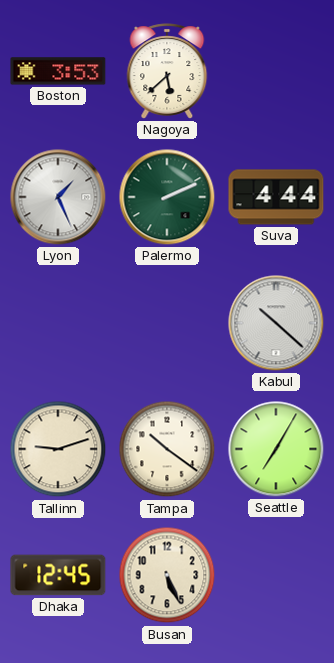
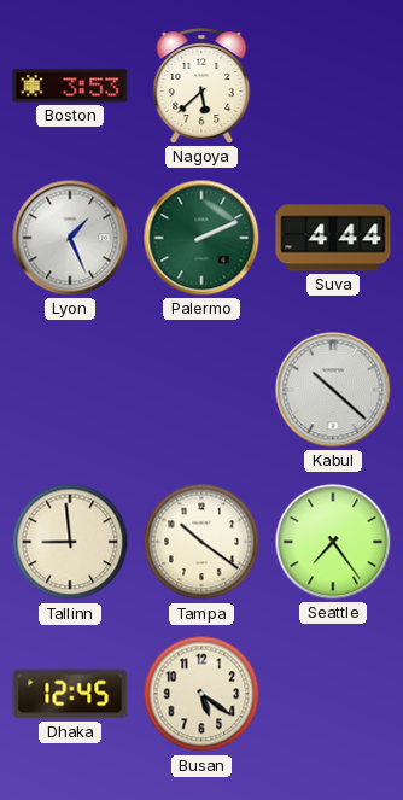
Tallinn: 9:12 -> 8:59 (70, 542)
Seattle: 7:05 -> 7:24 (333, 542)
Busan: 5:26 -> 5:21 (201, 694)
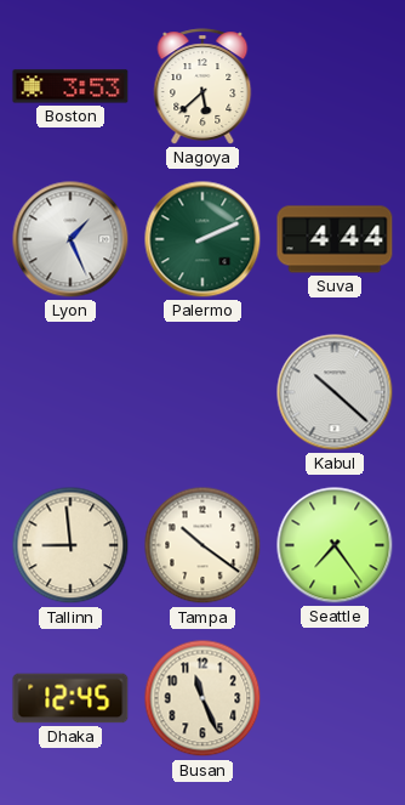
Busan: 5:21 -> 11:26 (202, 698)
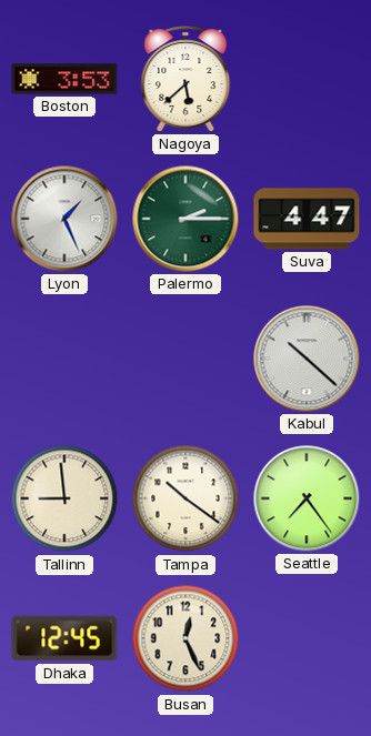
Palermo: 2:11 -> 2:15 (185, 219)
Suva: 4:44 -> 4:47 (307, 219)
Busan: 11:26 -> 12:26 (185, 638)
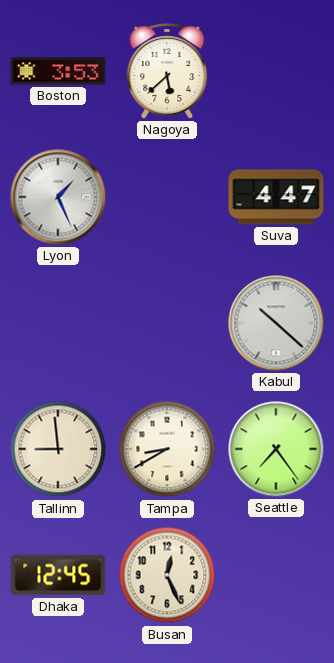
Palermo: 2:15 -> none (185, 219)
Tampa: 10:21 -> 8:40 (167, 449)
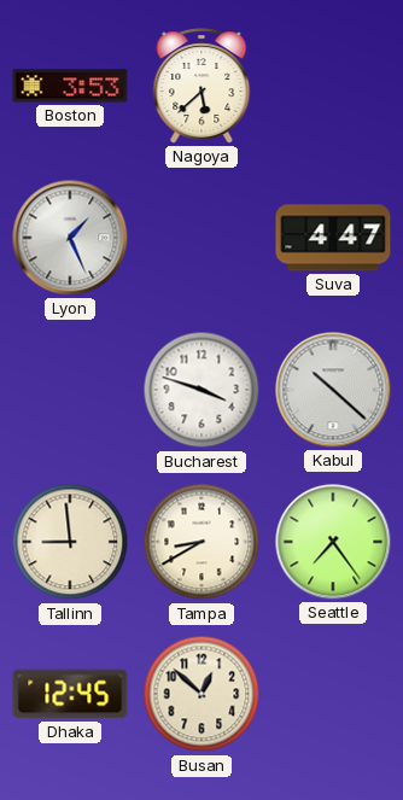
Bucharest: none -> 3:48 (201, 390)
Busan: 12:26 -> 12:52 (201, 694)
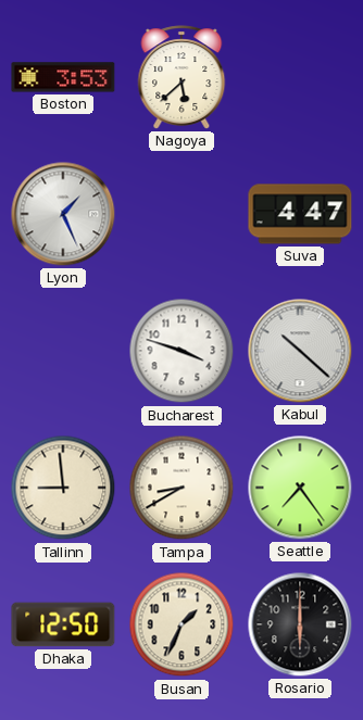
Dhaka: 12:45 -> 12:50 (63, 624)
Busan: 12:52 -> 1:34 (181, 624)
Rosario: none -> 6:00 (300, 624)
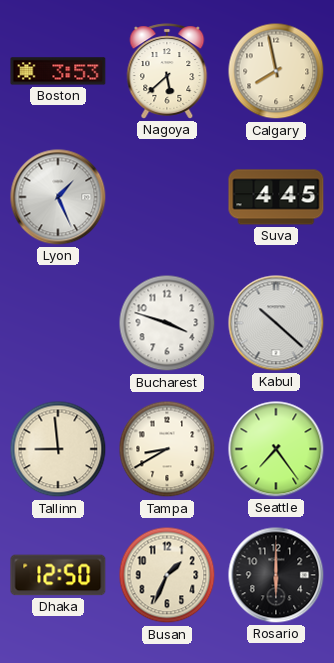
Calgary: none -> 7:58 (276, 71)
Suva: 4:47 -> 4:45 (276, 197)
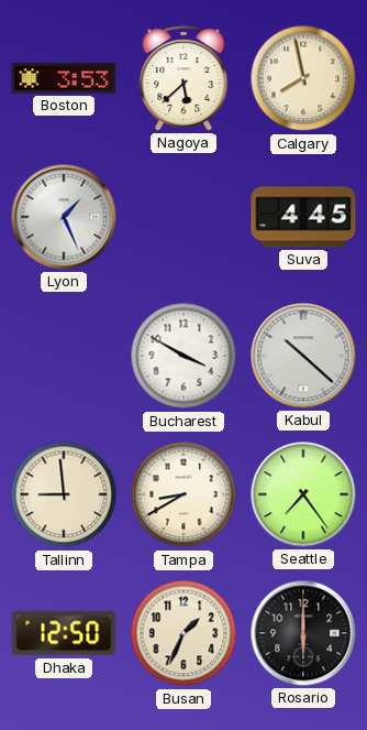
Bucharest: 3:48 -> 3:50 (183, 356)
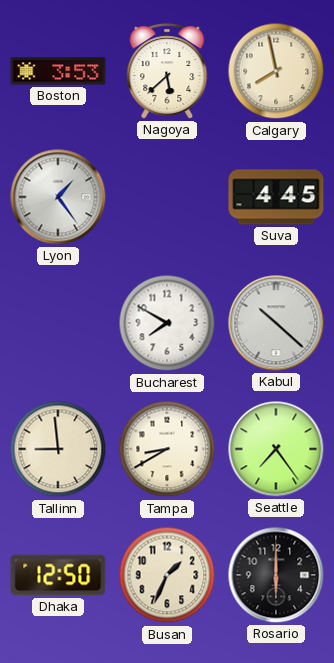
Lyon: 1:26 -> 1:24 (58, 197)
Bucharest: 3:50 -> 7:50 (167, 323)
